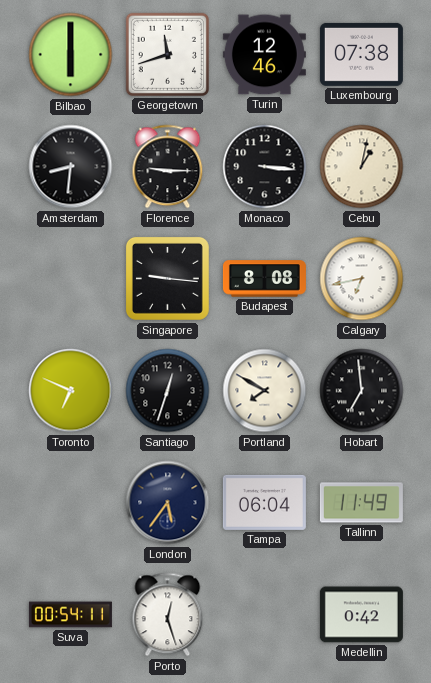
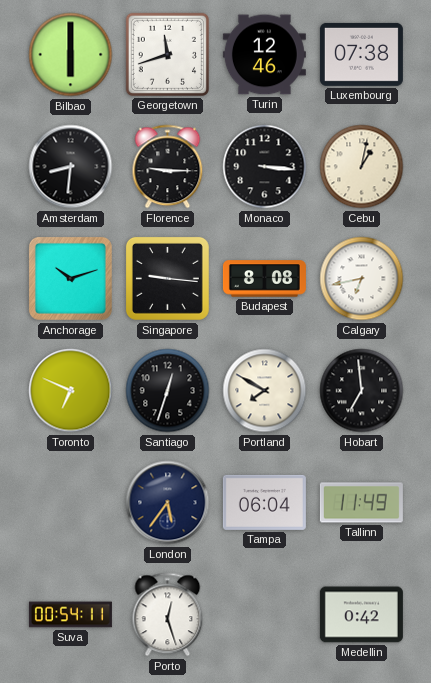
Anchorage: none -> 10:12 (70, 278)
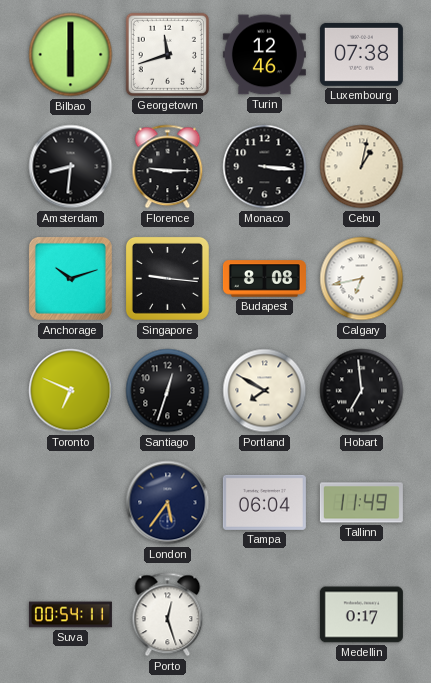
Medellin: 0:42 -> 0:17 (361, 615)
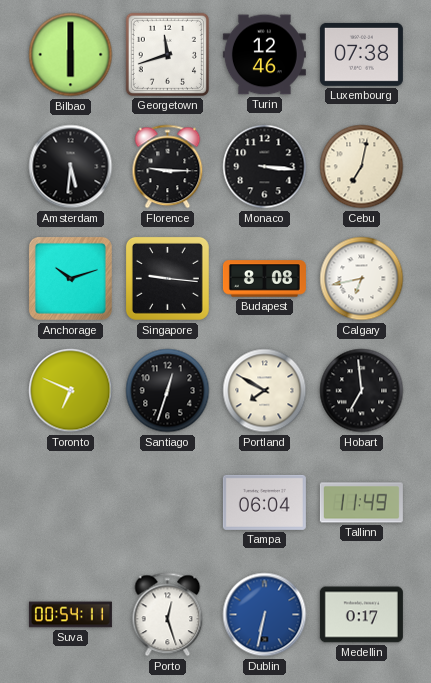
Amsterdam: 8:31 -> 5:31 (71, 167)
Cebu: 1:02 -> 7:02 (362, 167)
London: 5:36 -> none (168, 503)
Dublin: none -> 6:32 (265, 615)
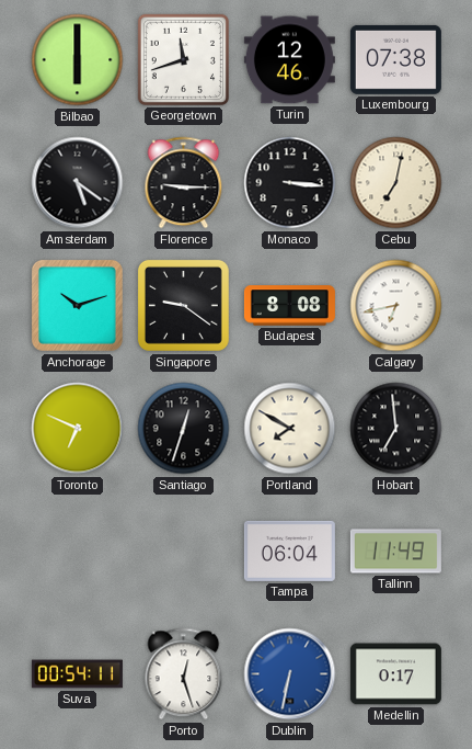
Amsterdam: 5:31 -> 5:21 (78, 183)
Singapore: 9:16 -> 9:21 (183, 305)
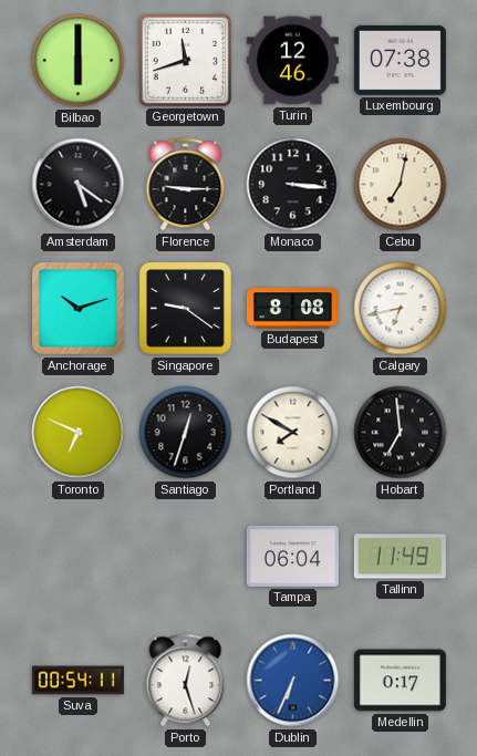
Dublin: 6:32 -> 6:34 (293, 681)
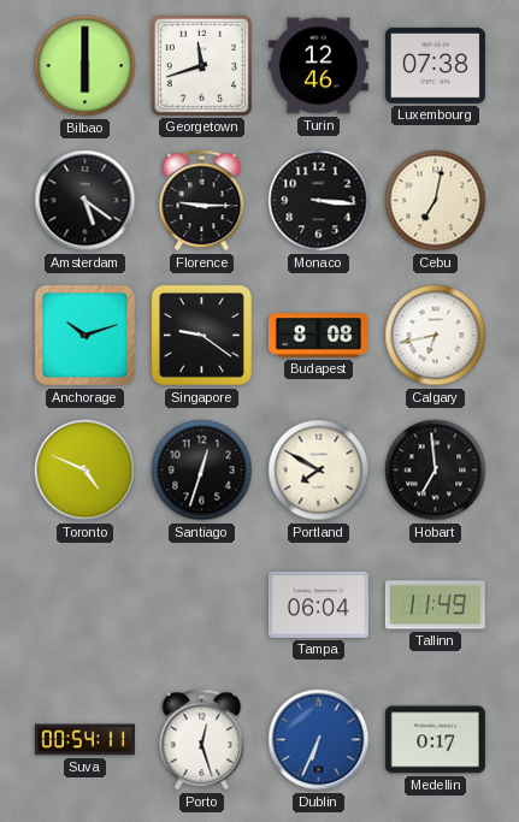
Toronto: 6:49 -> 4:49 (85, 471)
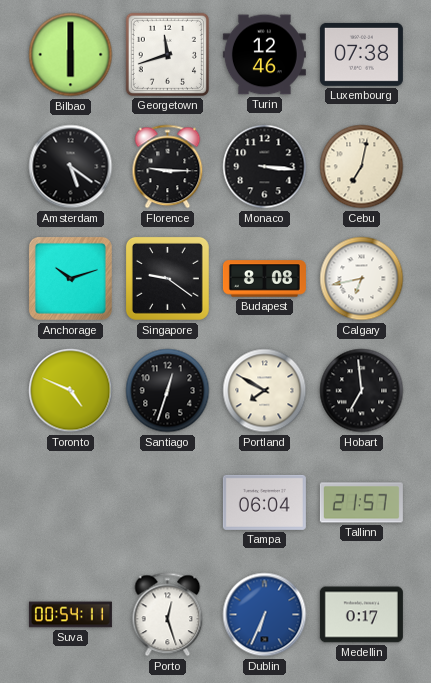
Tallinn: 11:49 -> 21:57 (361, 503)
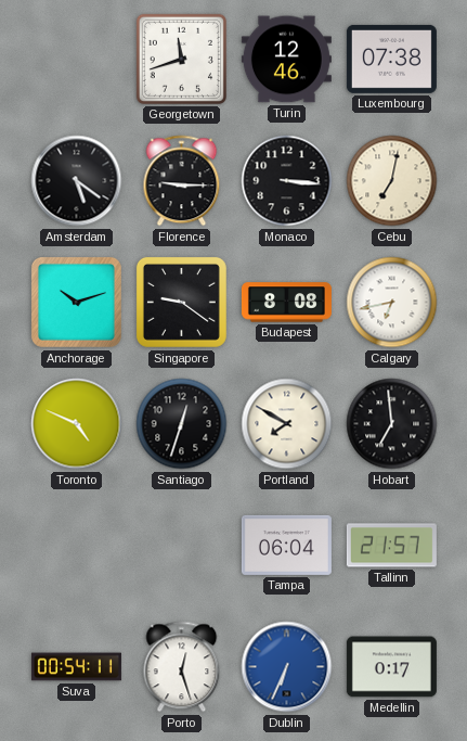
Bilbao: 6:00 -> none (71, 55)
